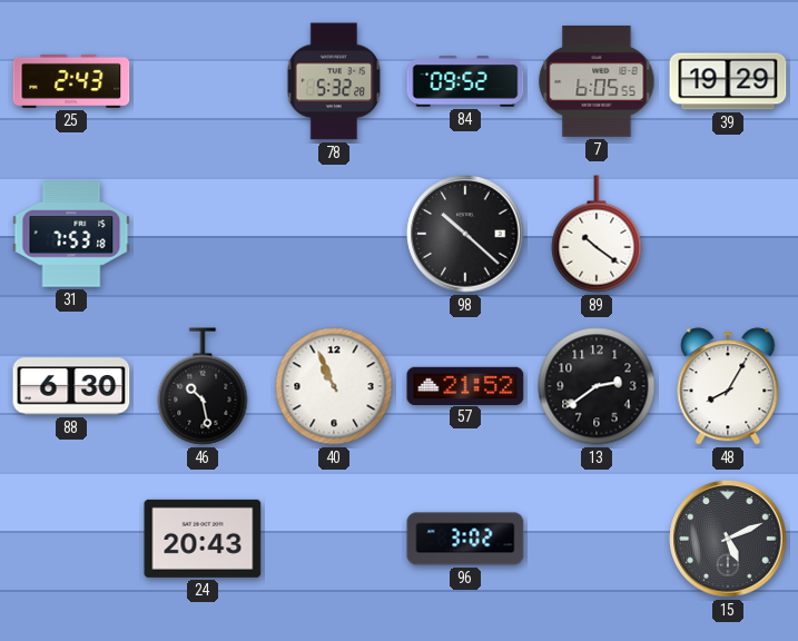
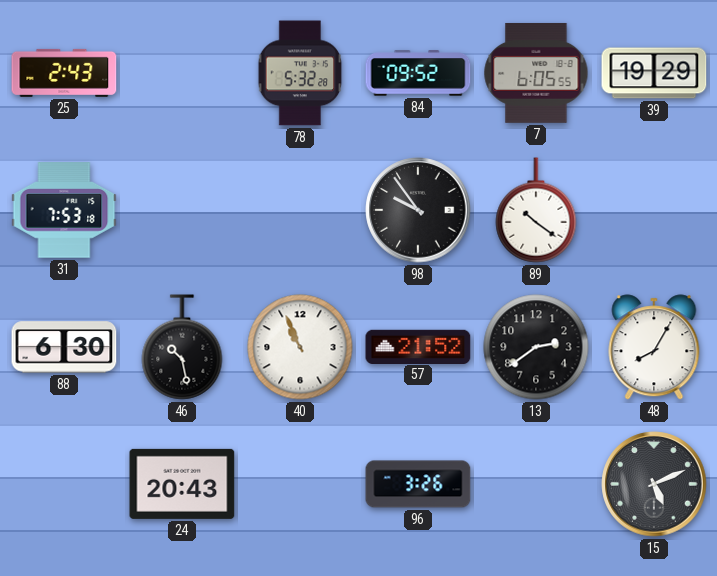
98: 10:22 -> 9:54 (418, 210)
96: 3:02 -> 3:26 (418, 484)
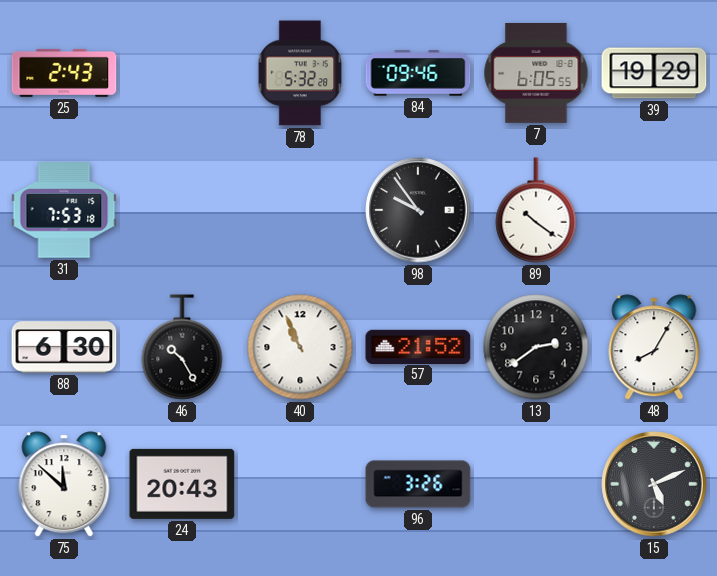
84: 09:52 -> 09:46 (418, 73)
46: 10:28 -> 10:25 (182, 347)
75: none -> 11:52 (64, 484)
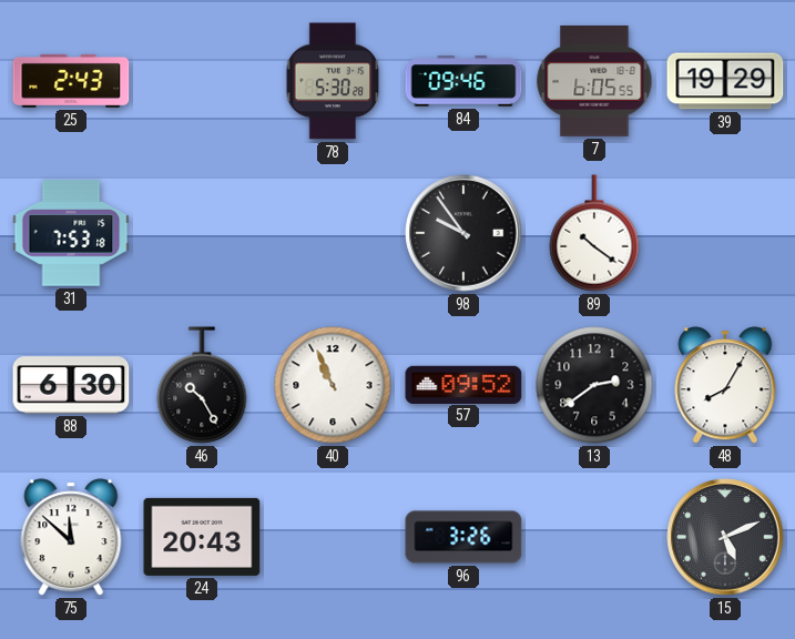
78: 5:32 -> 5:30 (333, 81)
57: 21:52 -> 09:52 (463, 384)
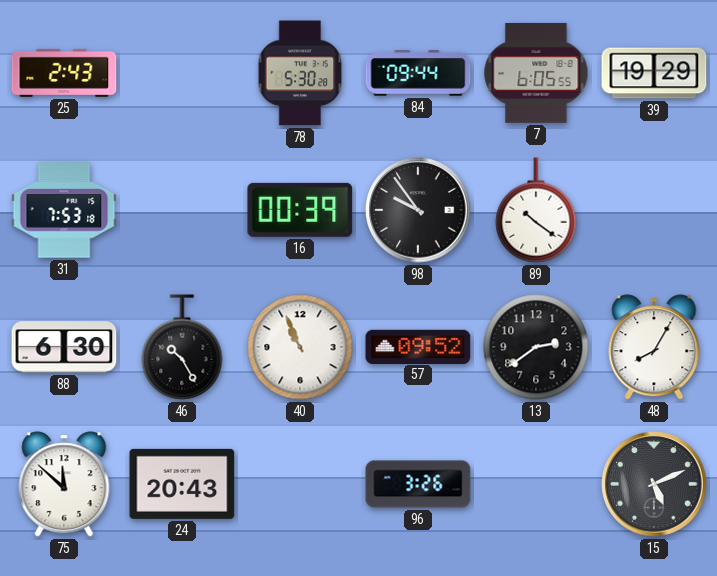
84: 09:46 -> 09:44 (418, 73)
16: none -> 00:39 (300, 210)
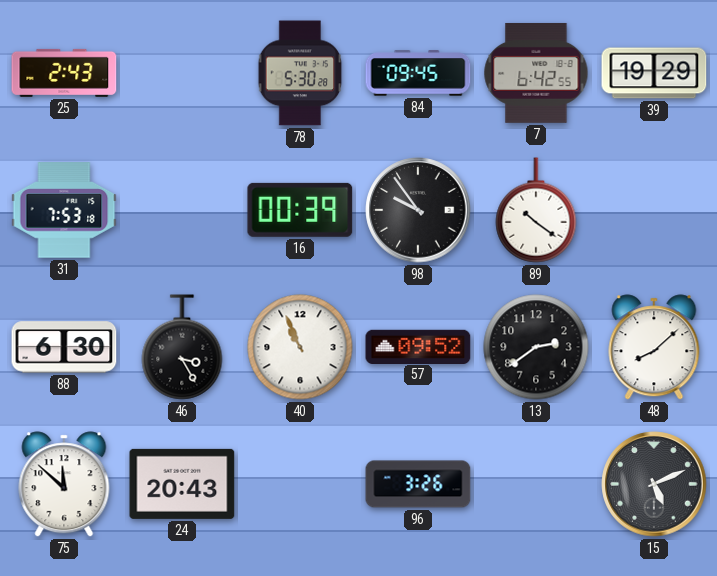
84: 09:44 -> 09:45 (418, 73)
7: 6:05 -> 6:42 (536, 73)
46: 10:25 -> 3:25 (182, 347)
48: 8:05 -> 8:08 (654, 347)
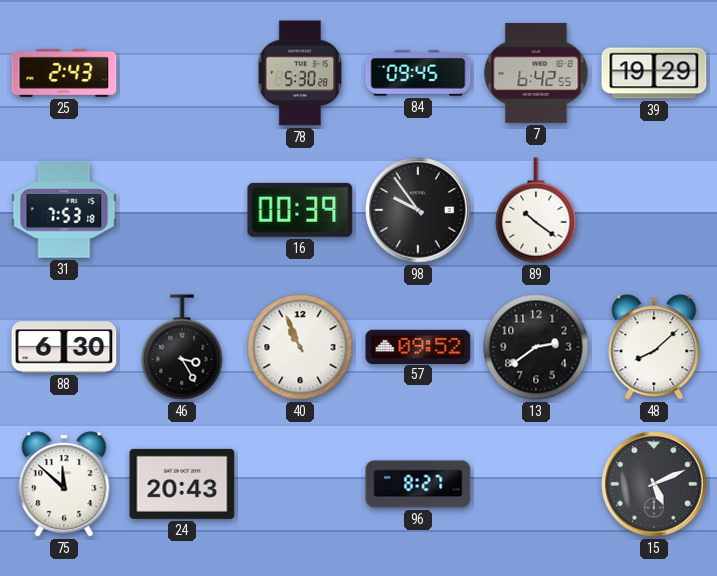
96: 3:26 -> 8:27 (418, 484)
